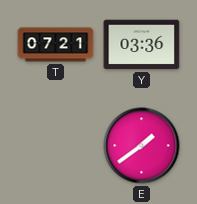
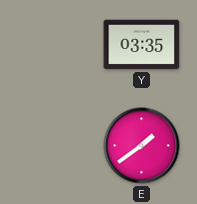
T: 07:21 -> none (56, 45)
Y: 03:36 -> 03:35 (142, 45)
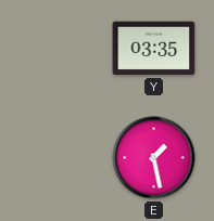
E: 1:39 -> 1:28 (154, 158)
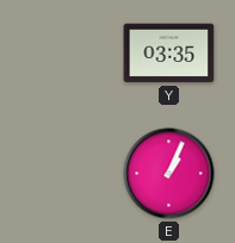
E: 1:28 -> 1:04 (169, 174)
